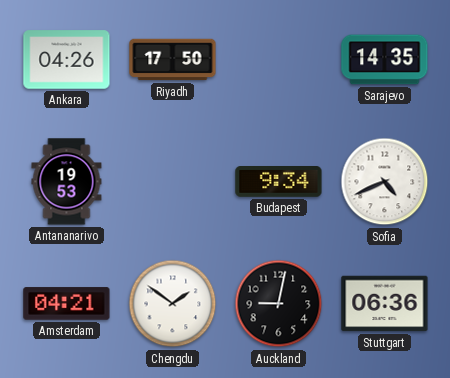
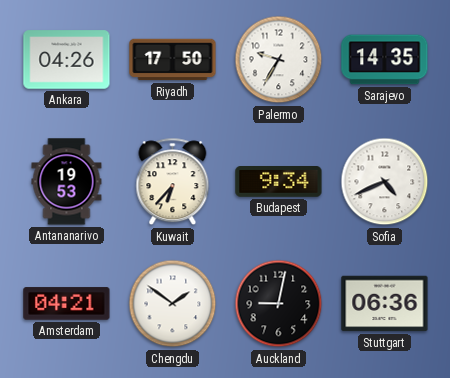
Palermo: none -> 9:35 (279, 60)
Kuwait: none -> 6:37 (173, 182)
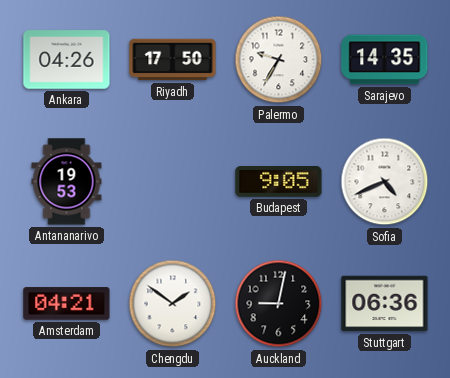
Kuwait: 6:37 -> none (173, 182)
Budapest: 9:34 -> 9:05 (279, 182)
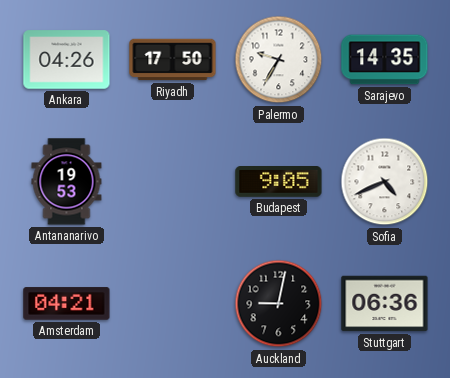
Chengdu: 1:51 -> none (173, 304)
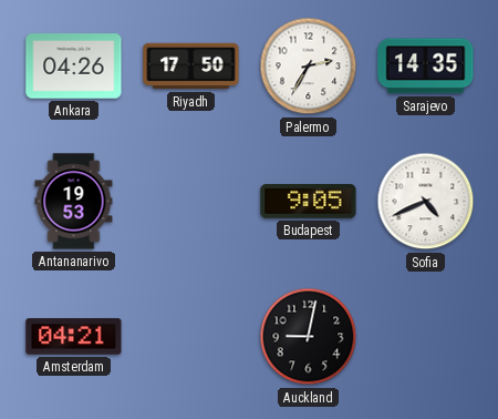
Palermo: 9:35 -> 2:35 (309, 67)
Stuttgart: 06:36 -> none (385, 304)
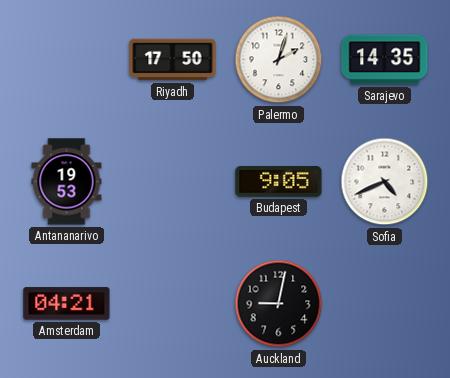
Ankara: 04:26 -> none (74, 67)
Palermo: 2:35 -> 2:03 (279, 60)
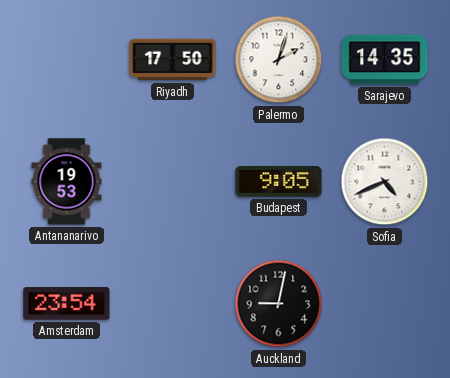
Amsterdam: 04:21 -> 23:54 (67, 304)
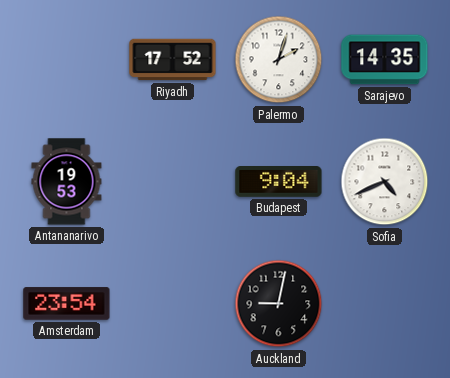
Riyadh: 17:50 -> 17:52 (173, 60)
Budapest: 9:05 -> 9:04 (279, 182)
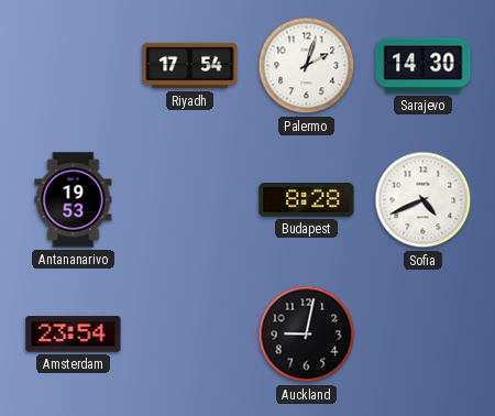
Riyadh: 17:52 -> 17:54 (190, 66)
Sarajevo: 14:35 -> 14:30 (424, 66)
Budapest: 9:04 -> 8:28 (307, 200)
